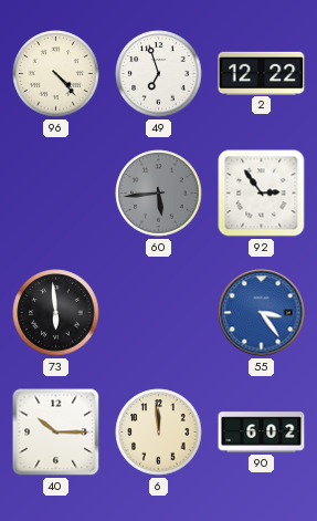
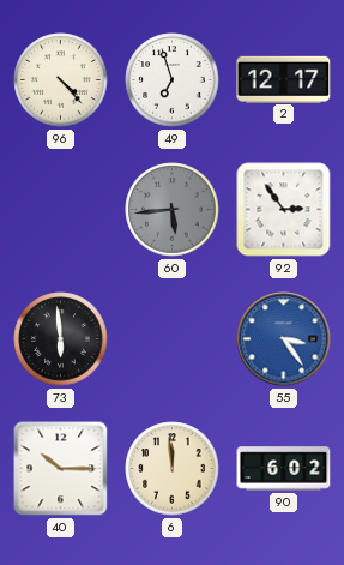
2: 12:22 -> 12:17 (284, 79)
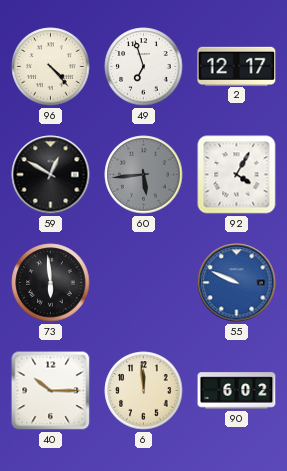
59: none -> 12:50 (51, 175)
92: 2:54 -> 4:05 (237, 175)
55: 3:24 -> 9:49 (237, 283)
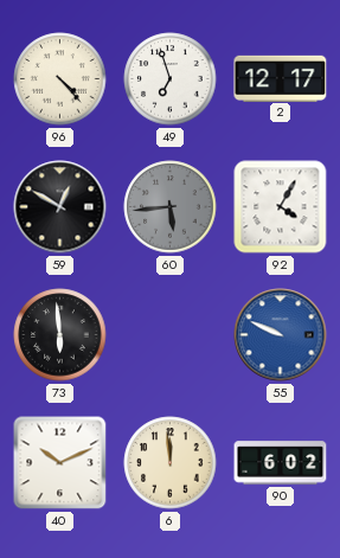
40: 10:15 -> 10:11 (60, 463)
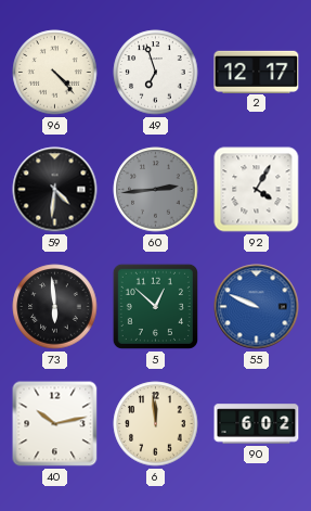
59: 12:50 -> 4:31 (55, 190)
60: 5:44 -> 2:44 (156, 190)
5: none -> 12:52 (155, 306)
40: 10:11 -> 10:13 (55, 424)
